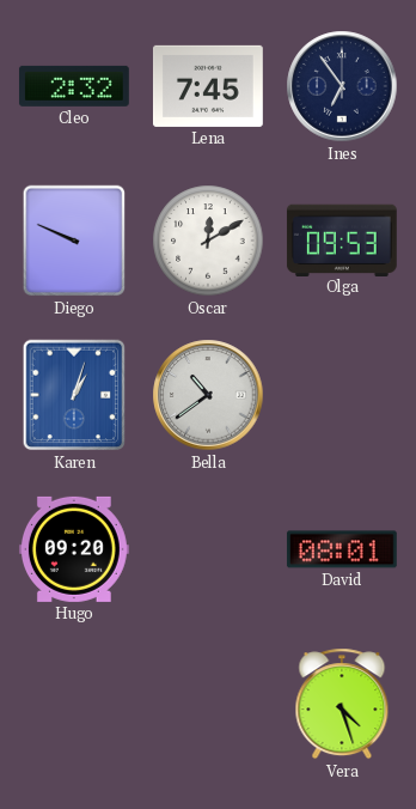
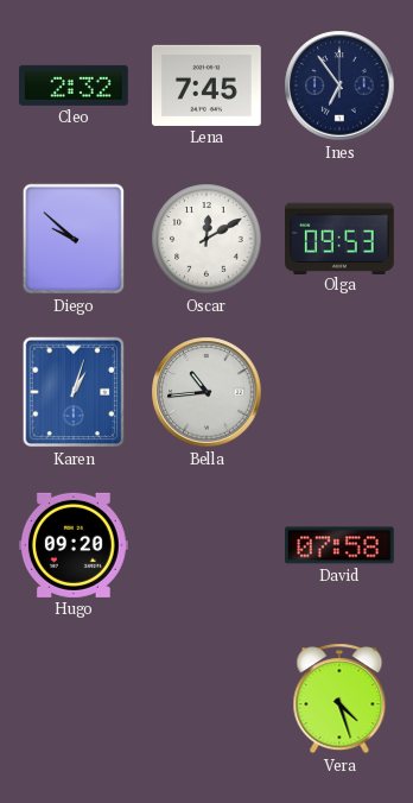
Diego: 9:49 -> 9:52 (74, 239)
Bella: 10:39 -> 10:44 (206, 392)
David: 08:01 -> 07:58 (339, 545)
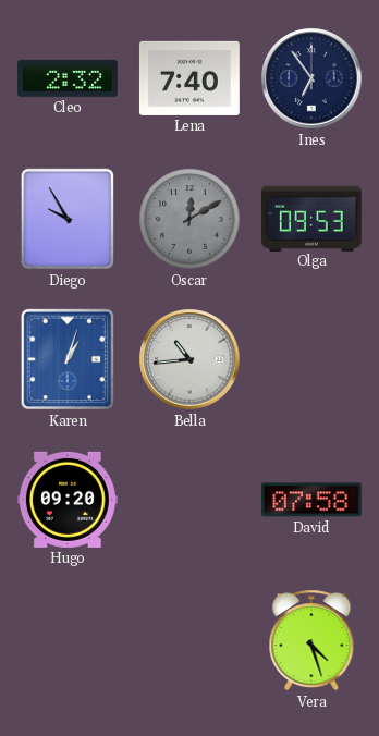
Lena: 7:45 -> 7:40 (189, 78)
Diego: 9:52 -> 9:55 (68, 219)
Oscar dial: white -> grey (189, 219)
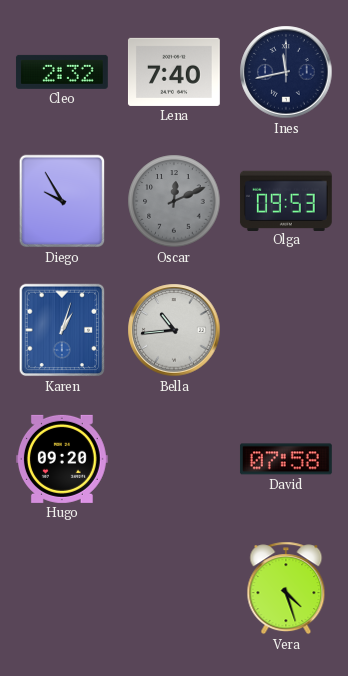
Ines: 6:54 -> 11:43 (286, 72)
Oscar: 12:10 -> 12:11 (174, 201)
